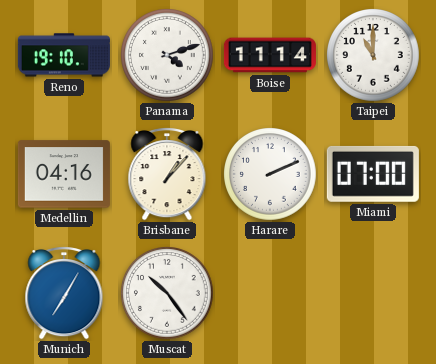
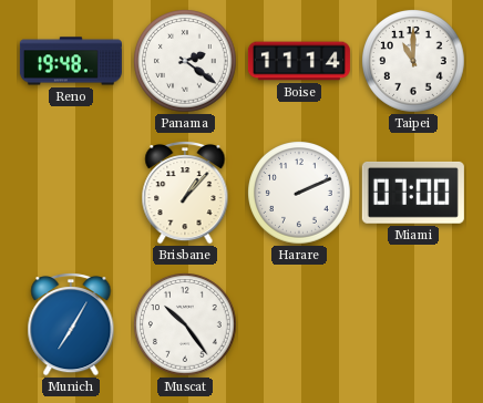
Reno: 19:10 -> 19:48 (71, 61)
Panama: 4:12 -> 2:21 (186, 62)
Medellin: 04:16 -> none (64, 174)
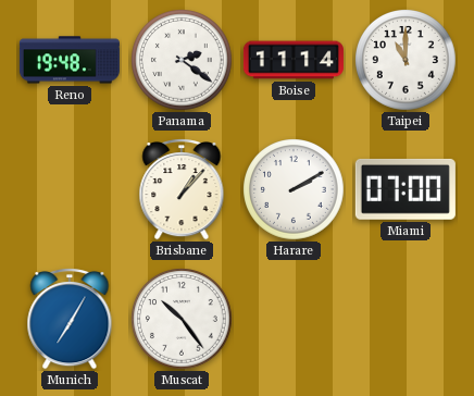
Harare: 2:11 -> 2:10 (295, 190)
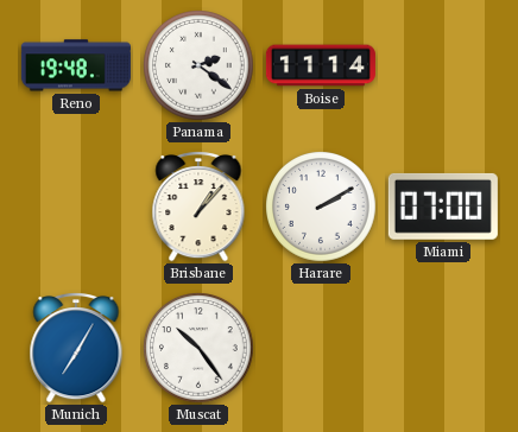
Taipei: 11:00 -> none (407, 61)
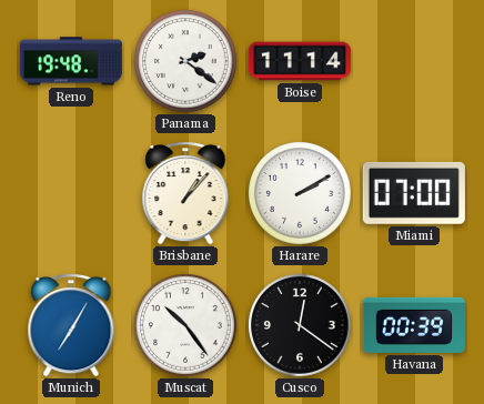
Cusco: none -> 12:21 (301, 326)
Havana: none -> 00:39 (414, 325)
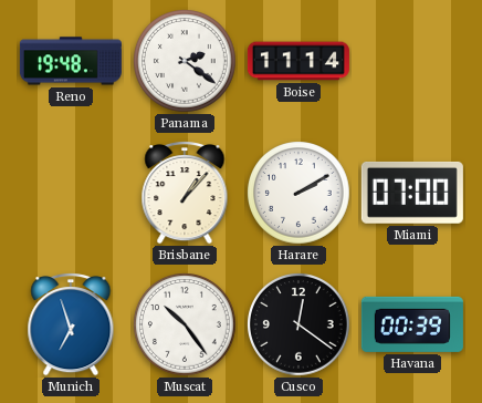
Munich: 7:05 -> 6:57 (71, 325)
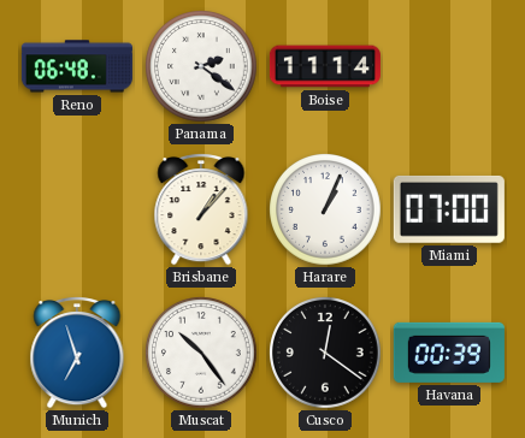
Reno: 19:48 -> 06:48 (77, 66)
Harare: 2:10 -> 1:04 (326, 211)
